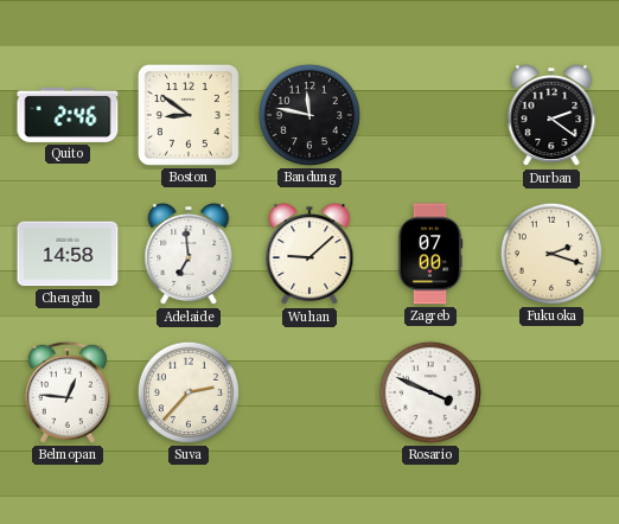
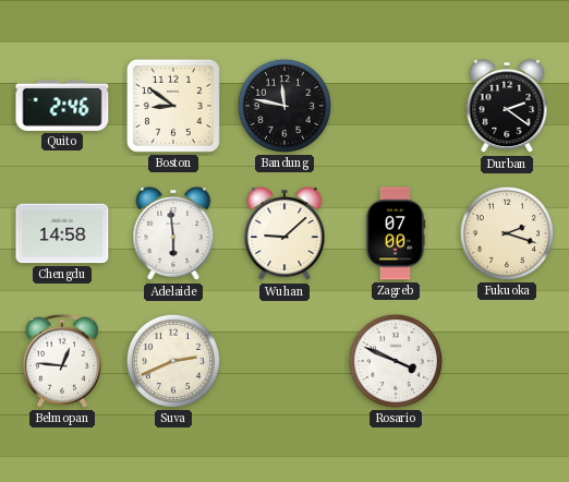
Adelaide: 6:59 -> 5:59 (173, 234)
Suva: 2:37 -> 2:41 (173, 361)
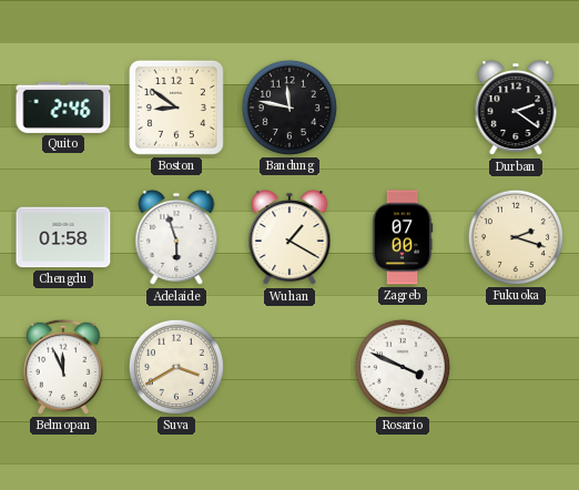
Chengdu: 14:58 -> 01:58 (63, 237)
Adelaide: 5:59 -> 5:57 (176, 238)
Wuhan: 9:08 -> 1:20 (289, 238)
Belmopan: 12:46 -> 11:56 (63, 367)
Suva: 2:41 -> 3:40 (176, 367)
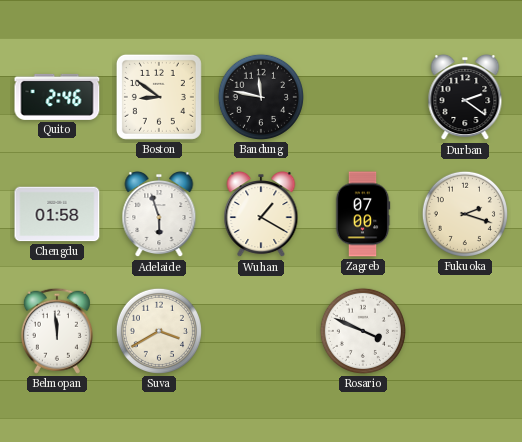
Belmopan: 11:56 -> 11:59 (57, 331)
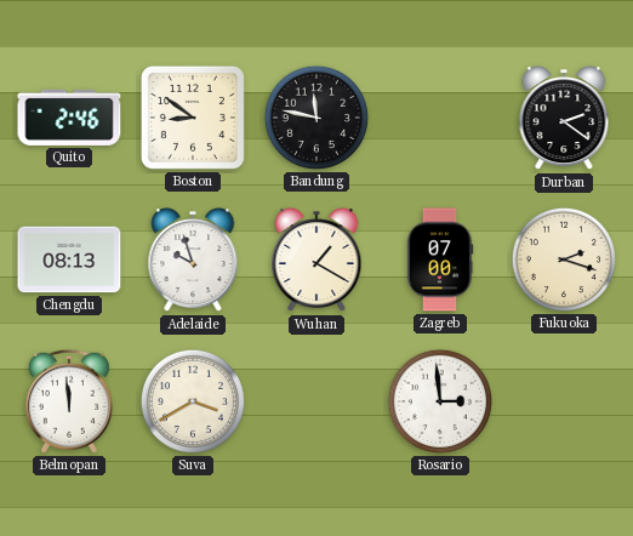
Chengdu: 01:58 -> 08:13 (69, 260)
Adelaide: 5:57 -> 9:57 (193, 261)
Rosario: 3:49 -> 2:59 (440, 401)
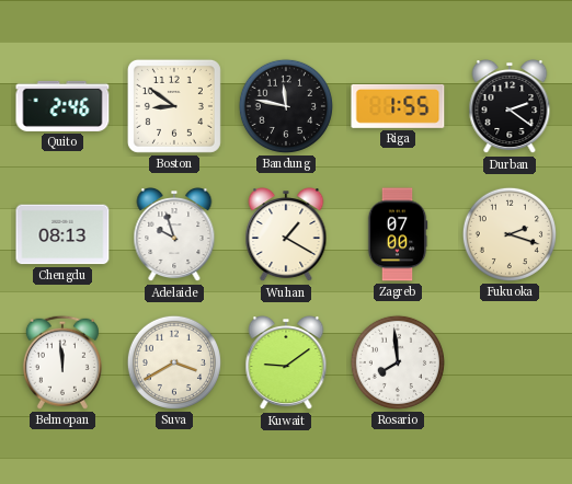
Riga: none -> 1:55 (398, 106)
Kuwait: none -> 9:09 (286, 364)
Rosario: 2:59 -> 7:59 (398, 362)
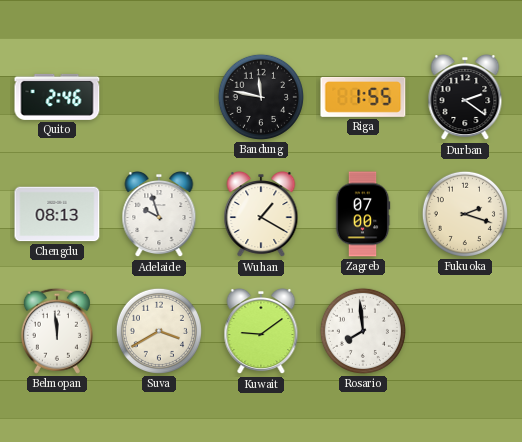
Boston: 8:51 -> none (174, 106)
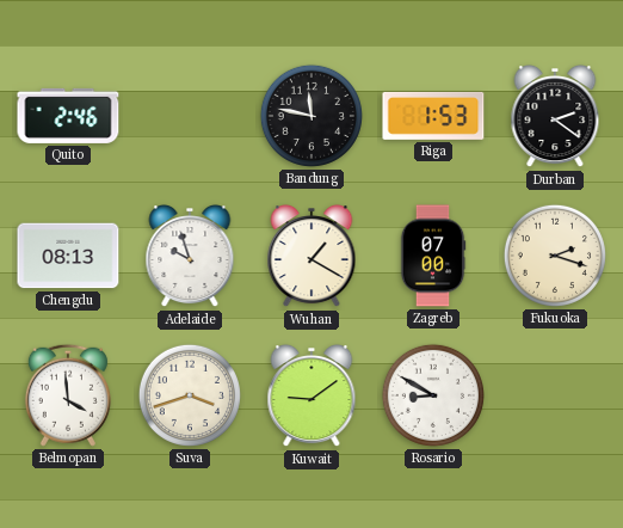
Riga: 1:55 -> 1:53 (433, 116)
Belmopan: 11:59 -> 3:59 (68, 395)
Suva: 3:40 -> 3:42 (190, 395)
Rosario: 7:59 -> 8:50 (433, 395)
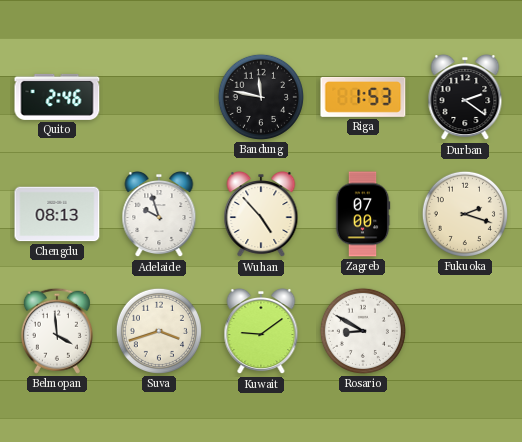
Wuhan: 1:20 -> 4:53 (261, 215)
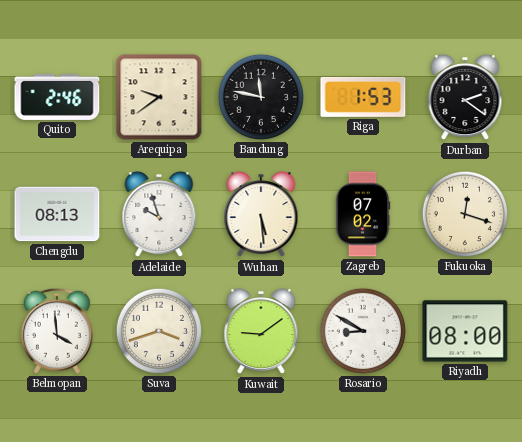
Arequipa: none -> 9:39 (159, 97)
Wuhan: 4:53 -> 5:29 (261, 215)
Zagreb: 07:00 -> 07:02 (363, 214)
Fukuoka: 2:18 -> 12:18 (465, 214)
Riyadh: none -> 08:00 (465, 331)
